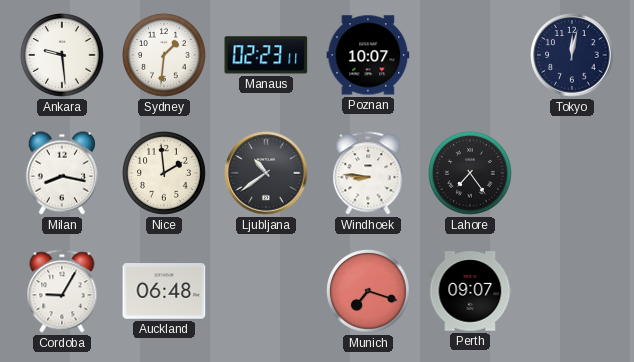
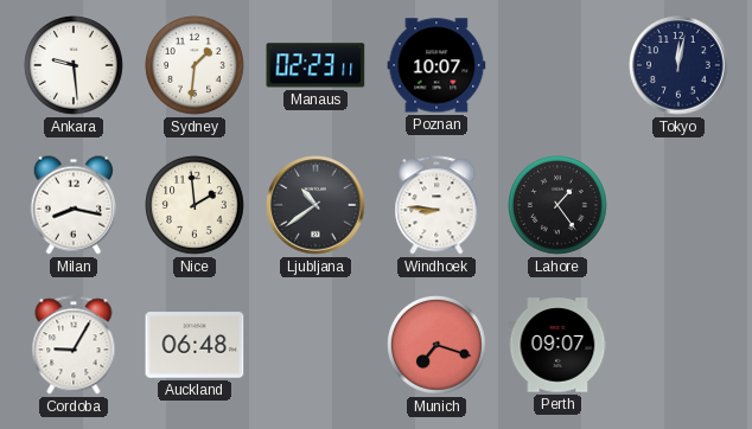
Lahore: 7:24 -> 1:24 (559, 206)
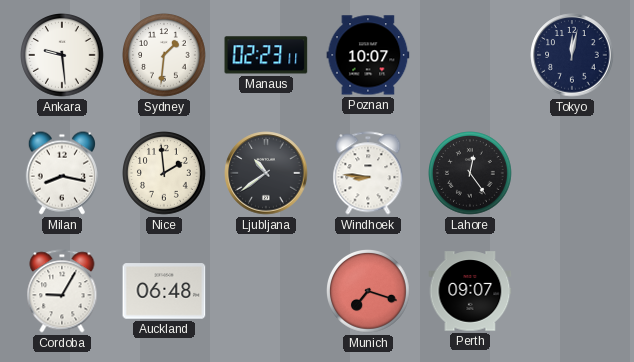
Lahore: 1:24 -> 12:24 (471, 174)
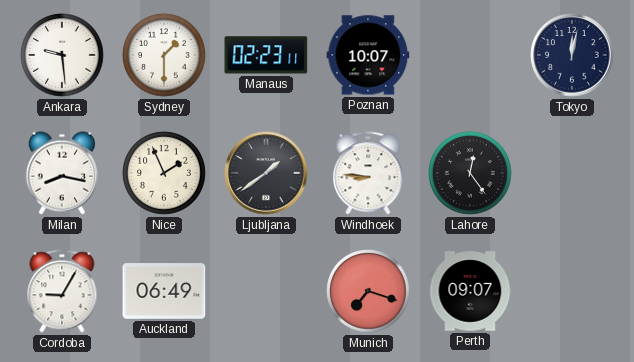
Sydney: 1:31 -> 1:30 (165, 56)
Nice: 1:59 -> 1:56 (165, 174)
Ljubljana: 10:39 -> 1:39 (266, 173)
Auckland: 06:48 -> 06:49 (164, 291)
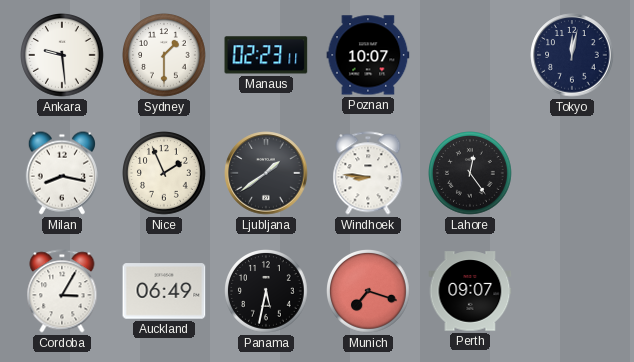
Cordoba: 9:05 -> 3:05 (62, 291)
Panama: none -> 5:32 (267, 292)
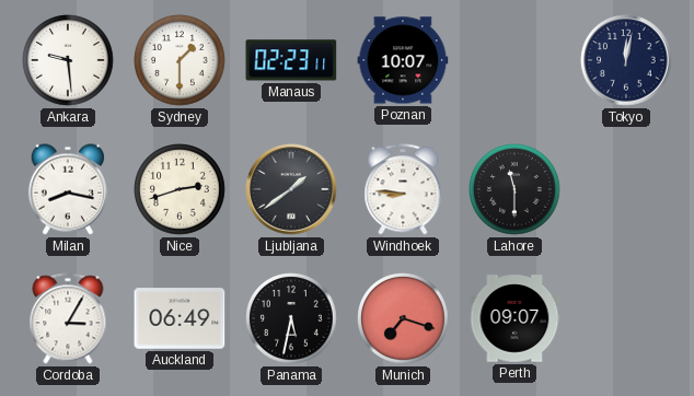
Nice: 1:56 -> 2:42 (181, 190)
Lahore: 12:24 -> 11:30 (516, 190)
